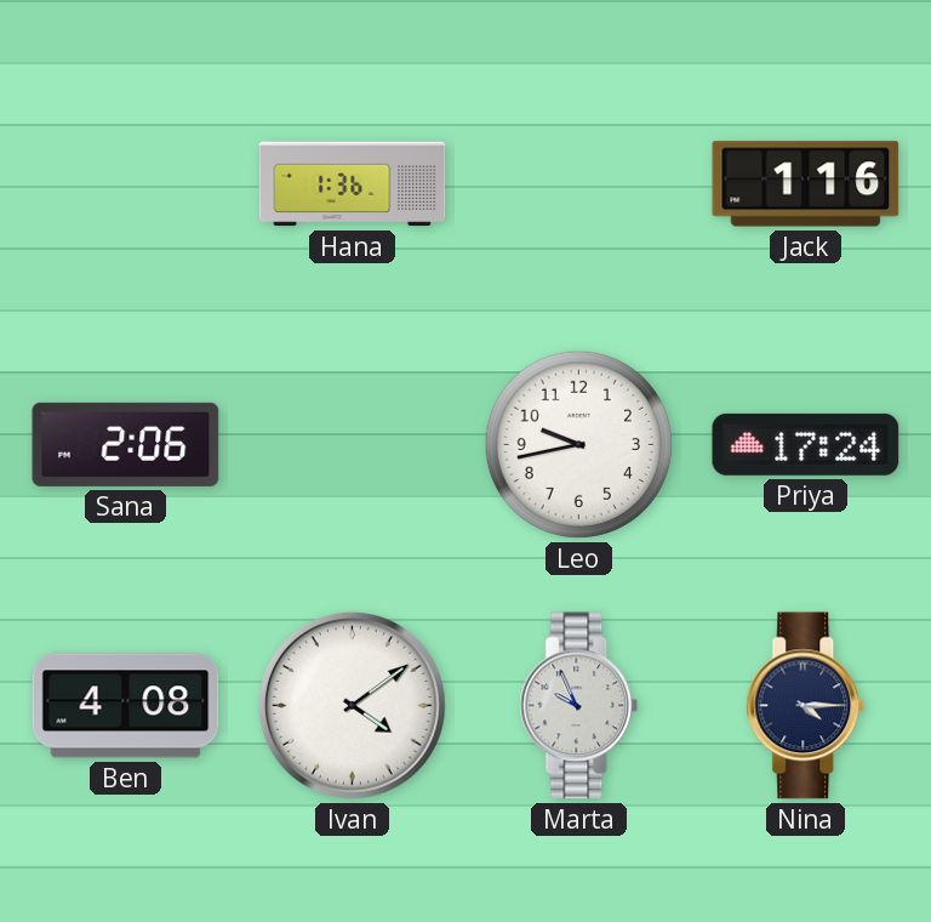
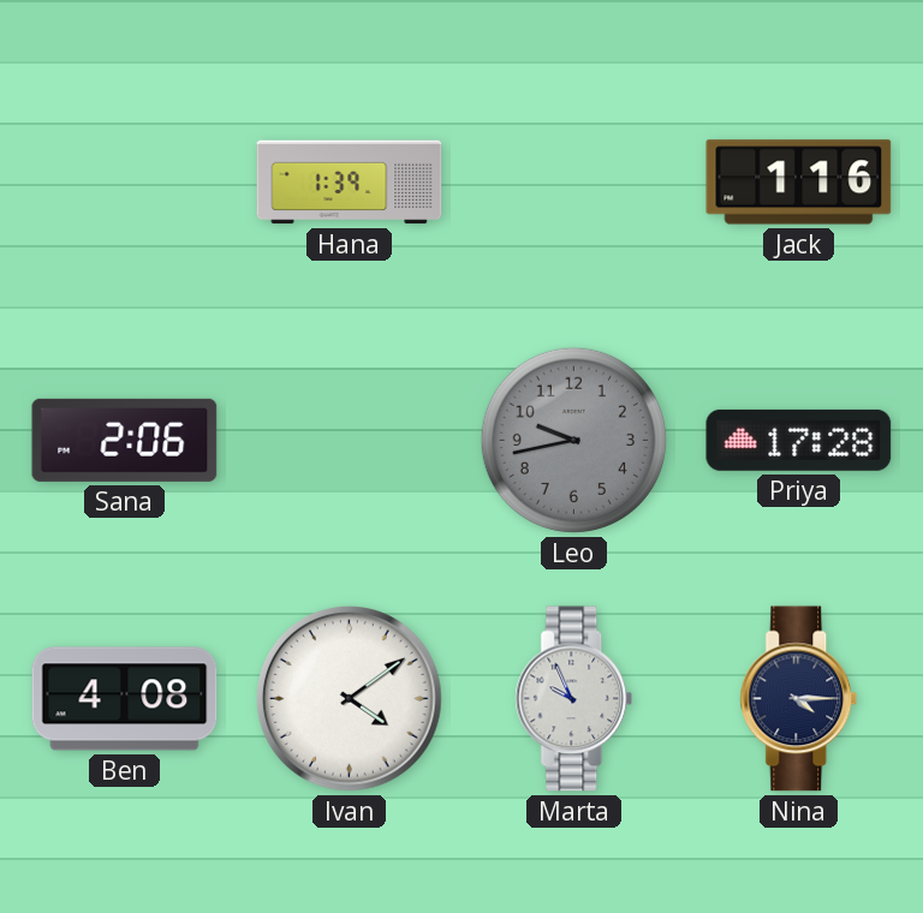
Hana: 1:36 -> 1:39 (350, 183)
Leo dial: white -> grey (573, 440)
Priya: 17:24 -> 17:28 (799, 440)
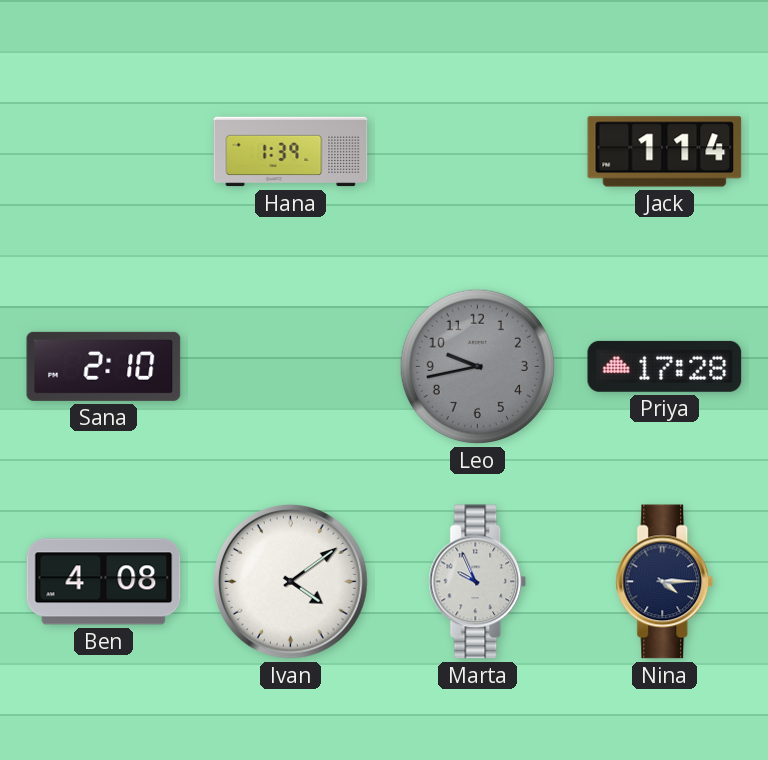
Jack: 1:16 -> 1:14 (665, 152)
Sana: 2:06 -> 2:10 (104, 366)
